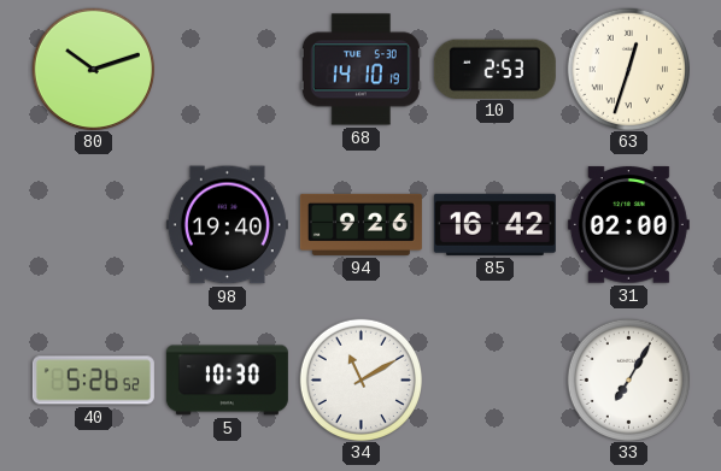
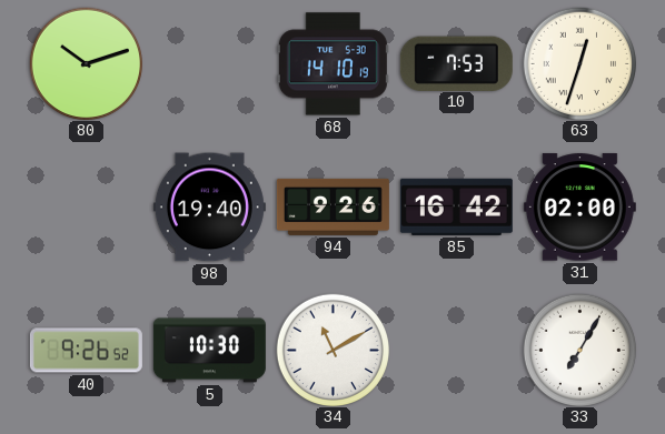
10: 2:53 -> 7:53 (456, 63)
40: 5:26 -> 9:26 (86, 351)
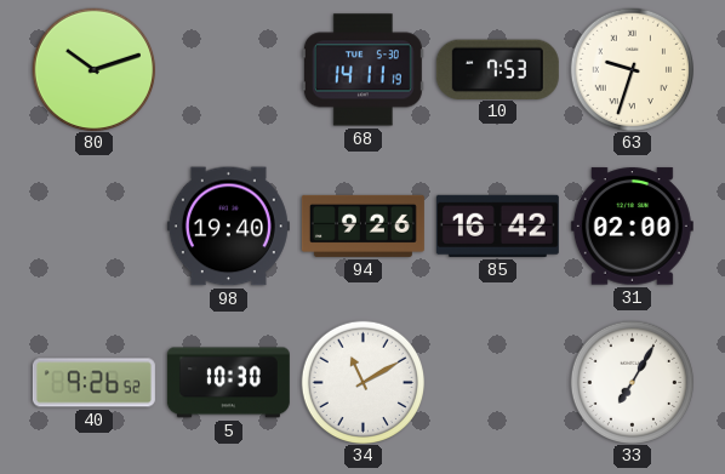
68: 14:10 -> 14:11 (362, 70)
63: 12:33 -> 9:33 (632, 69)
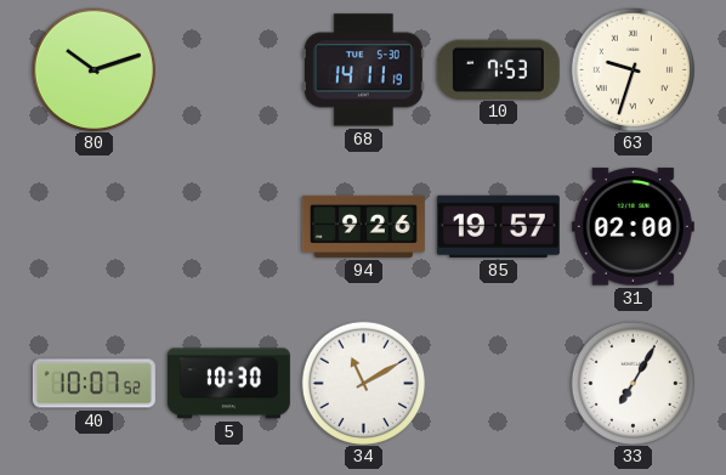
98: 19:40 -> none (228, 227)
85: 16:42 -> 19:57 (498, 226)
40: 9:26 -> 10:07 (93, 384)
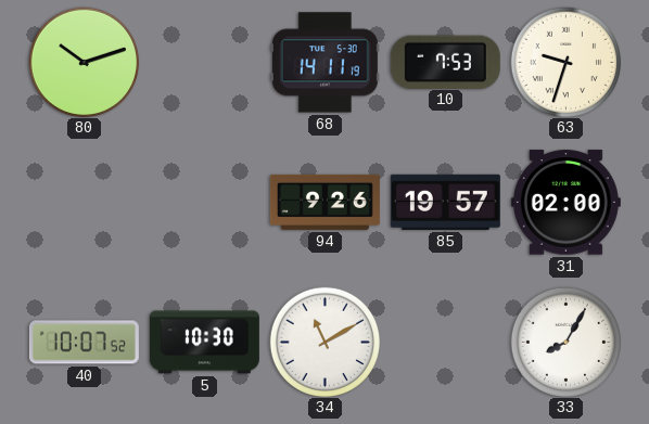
33: 7:05 -> 8:05 (565, 342)
